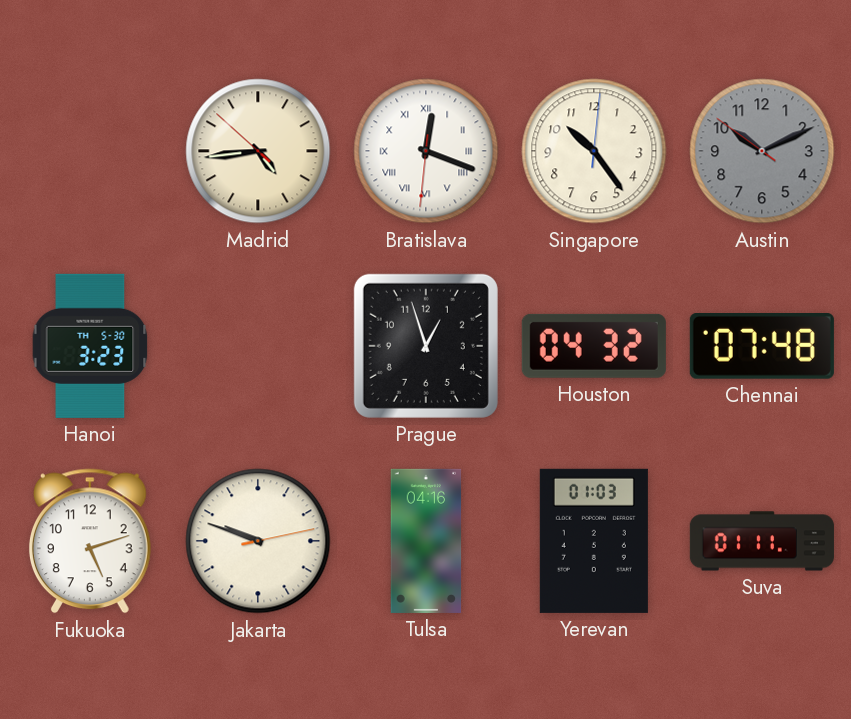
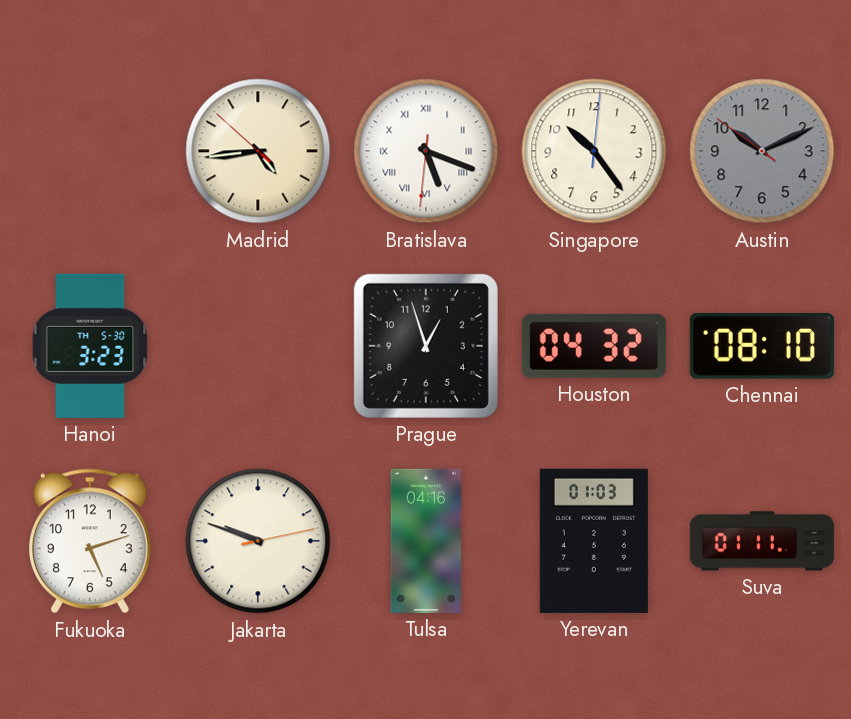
Bratislava: 12:18 -> 5:18 (426, 151)
Chennai: 07:48 -> 08:10 (762, 347)
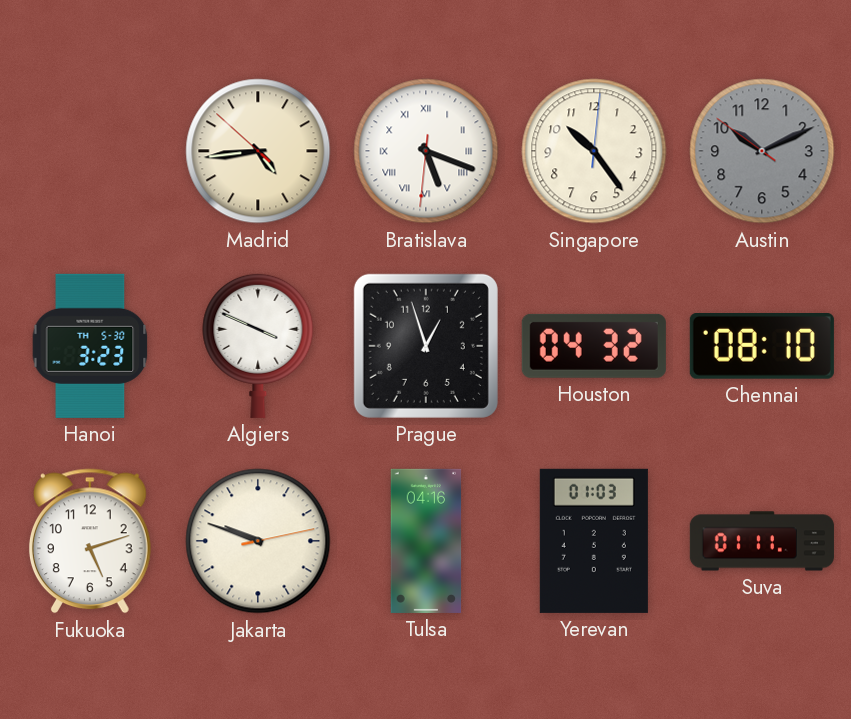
Algiers: none -> 3:49 (258, 345)
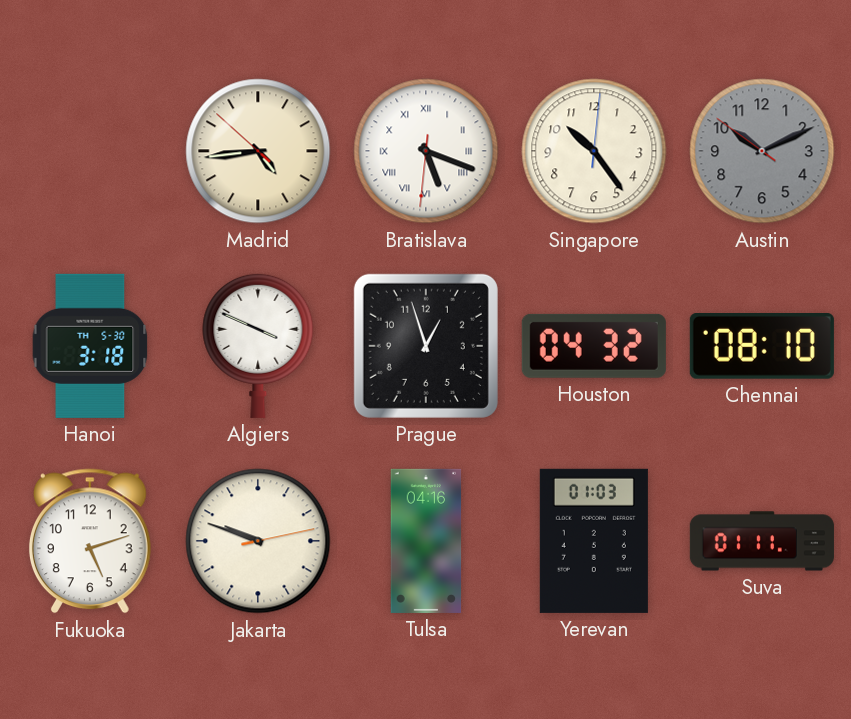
Hanoi: 3:23 -> 3:18 (90, 346)
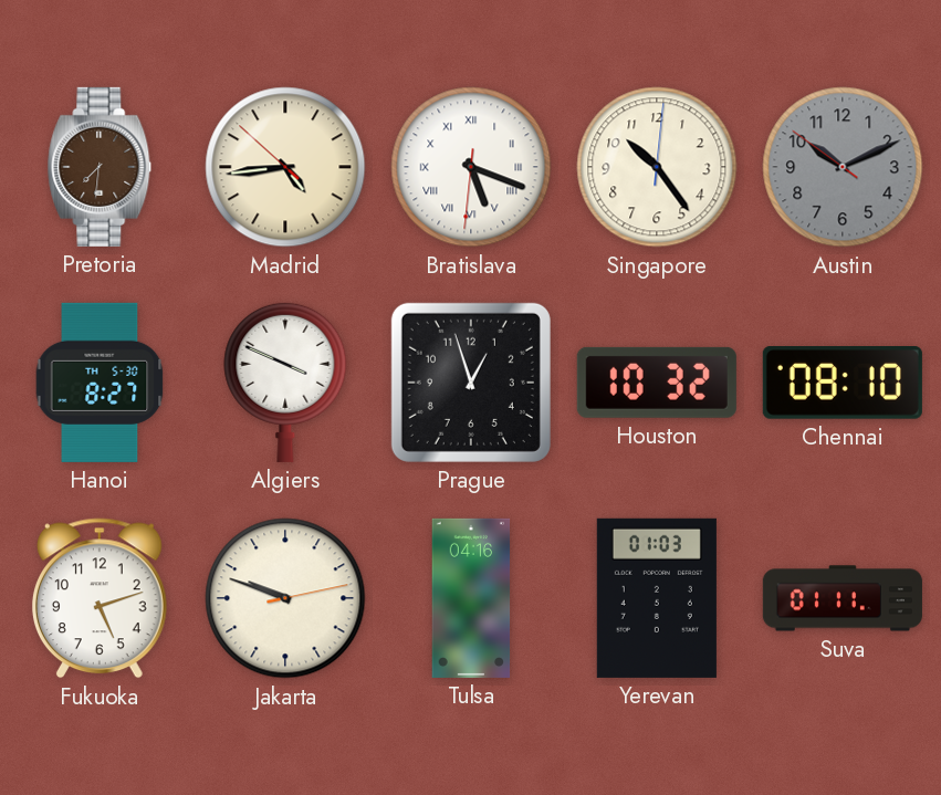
Pretoria: none -> 7:31 (100, 167)
Hanoi: 3:18 -> 8:27 (100, 383)
Houston: 04:32 -> 10:32 (657, 383)
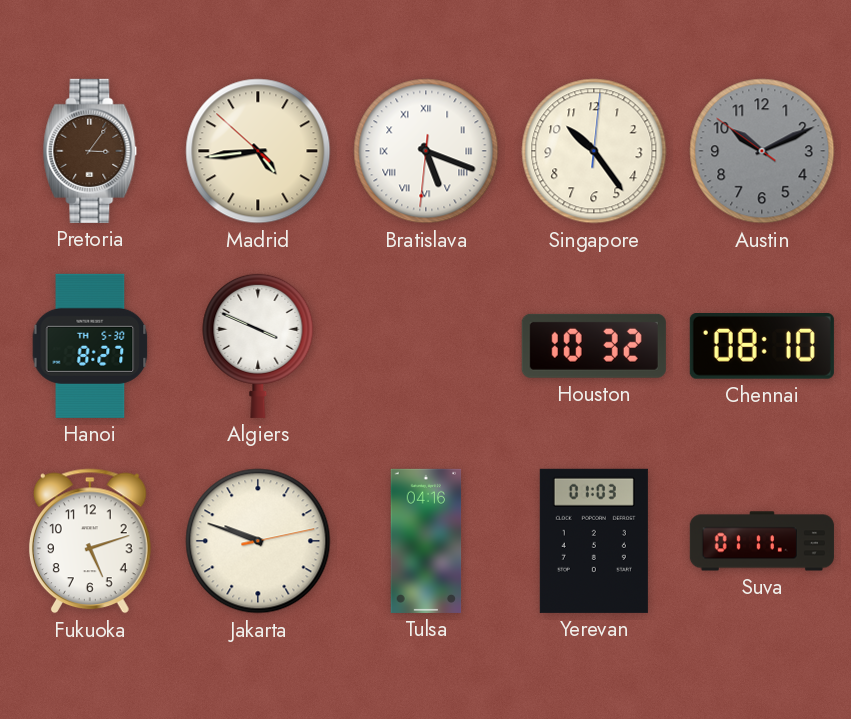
Pretoria: 7:31 -> 3:06 (90, 151)
Prague: 12:57 -> none (471, 383)
